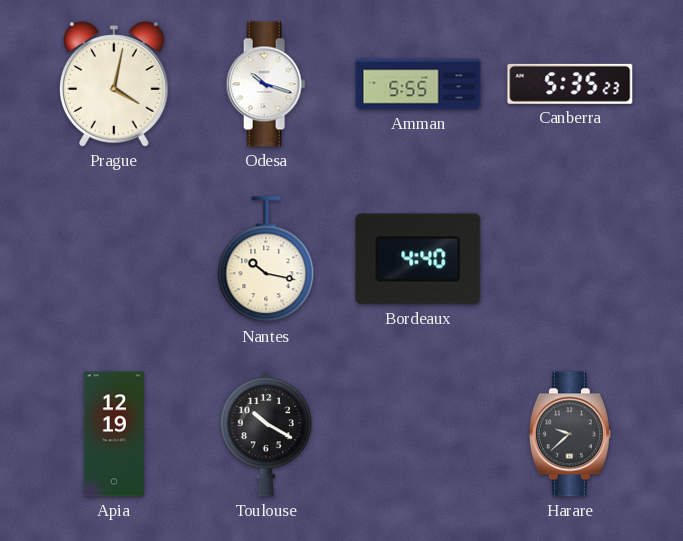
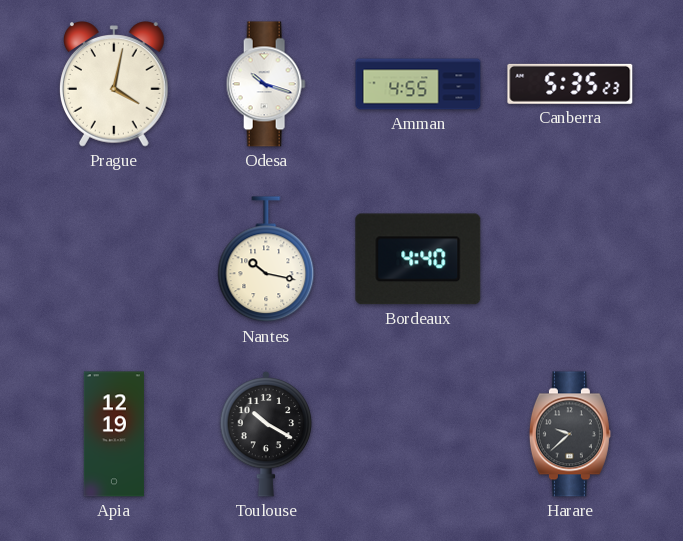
Amman: 5:55 -> 4:55 (418, 84)
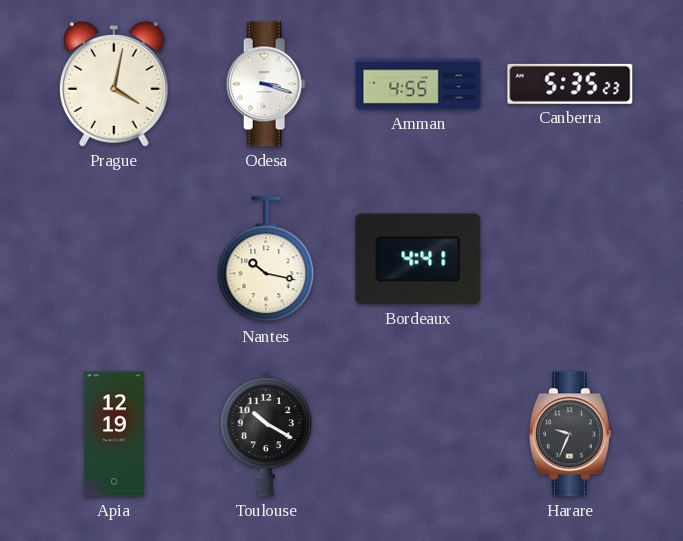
Odesa: 10:18 -> 3:18 (266, 84)
Bordeaux: 4:40 -> 4:41 (418, 259)
Harare: 9:38 -> 9:34 (570, 434)
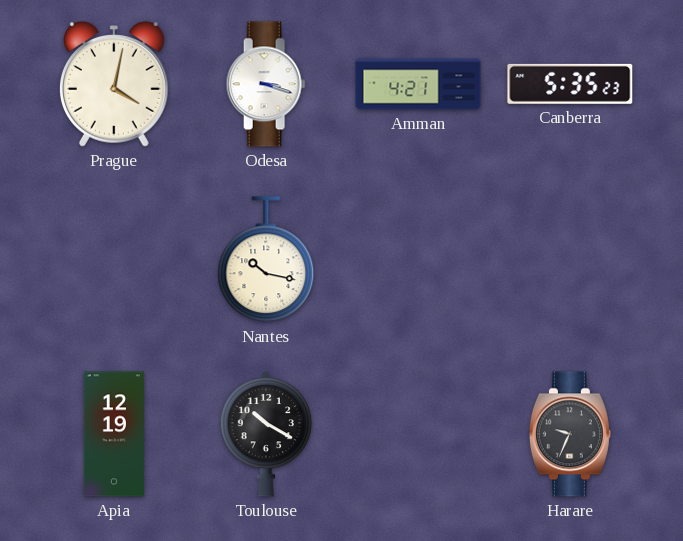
Amman: 4:55 -> 4:21 (418, 84)
Bordeaux: 4:41 -> none (418, 259)
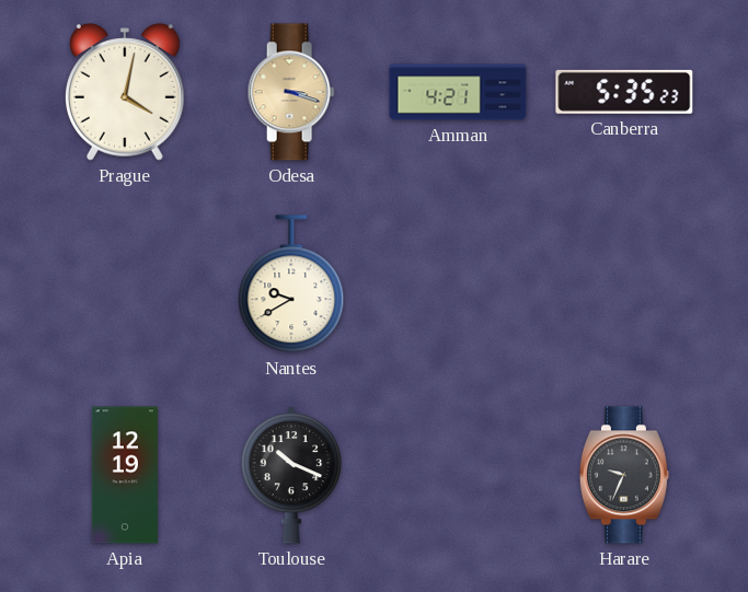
Odesa dial: white -> champagne (291, 92)
Nantes: 10:17 -> 9:40 (291, 285)
Toulouse: 10:20 -> 10:19 (291, 475)
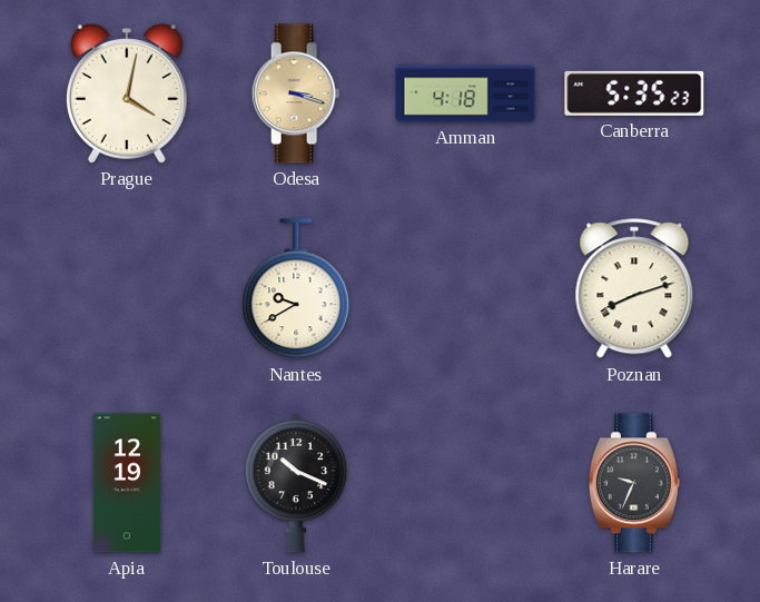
Amman: 4:21 -> 4:18 (465, 93)
Poznan: none -> 8:12 (634, 289)
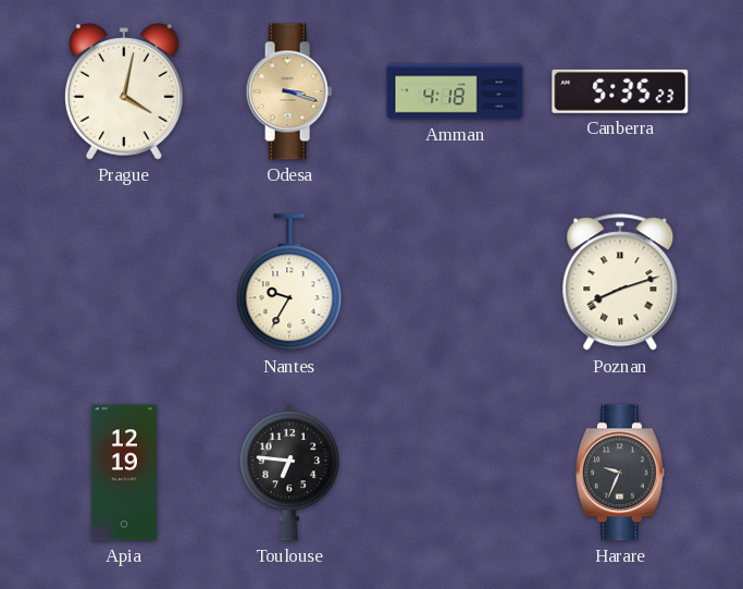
Nantes: 9:40 -> 9:35 (289, 283)
Toulouse: 10:19 -> 6:46 (289, 473)
